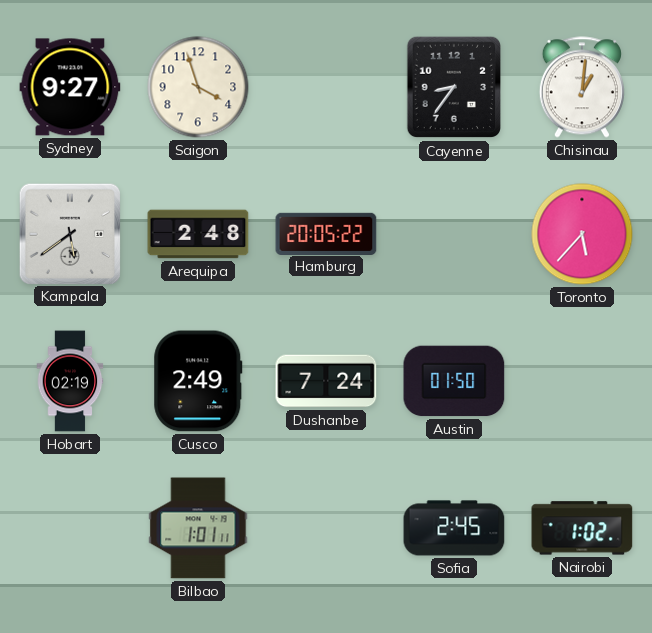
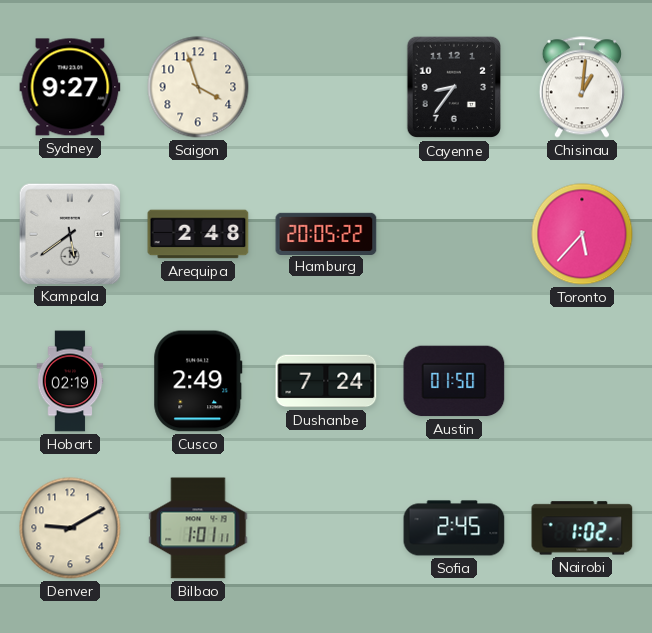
Denver: none -> 9:10 (70, 528)
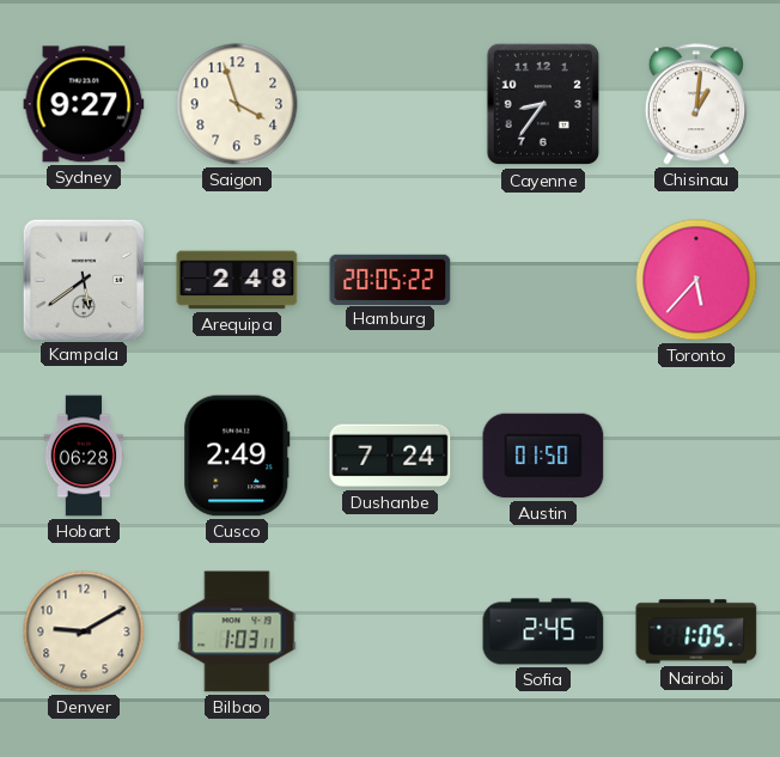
Hobart: 02:19 -> 06:28 (84, 456)
Bilbao: 1:01 -> 1:03 (237, 631)
Nairobi: 1:02 -> 1:05 (696, 631)
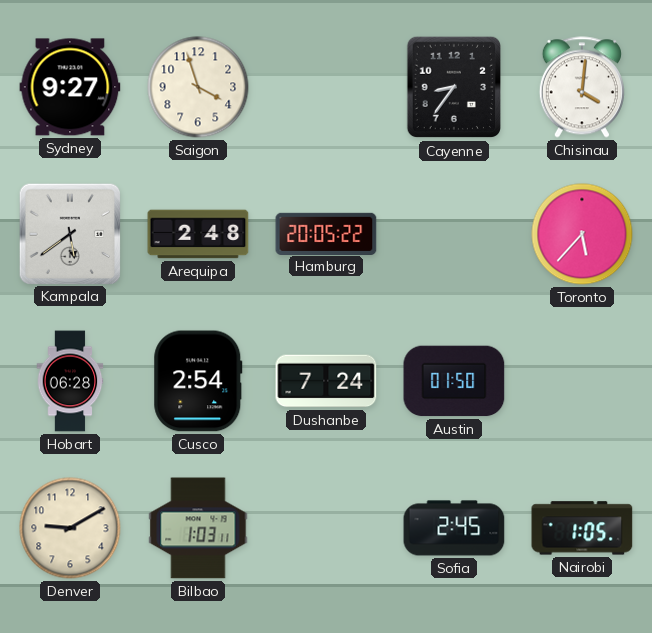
Chisinau: 1:01 -> 4:01 (582, 87)
Cusco: 2:49 -> 2:54 (198, 381)
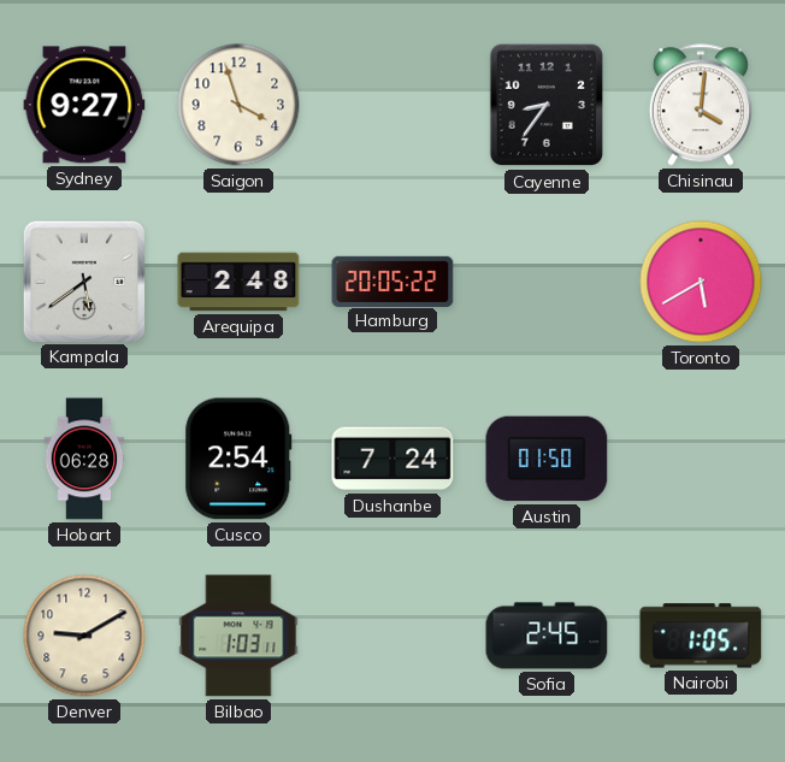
Toronto: 5:37 -> 5:40 (701, 282)
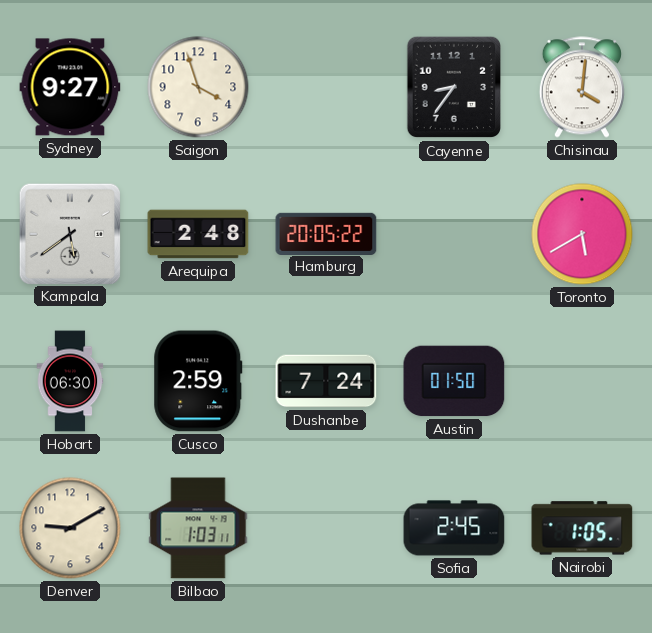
Hobart: 06:28 -> 06:30 (70, 381)
Cusco: 2:54 -> 2:59 (198, 381)
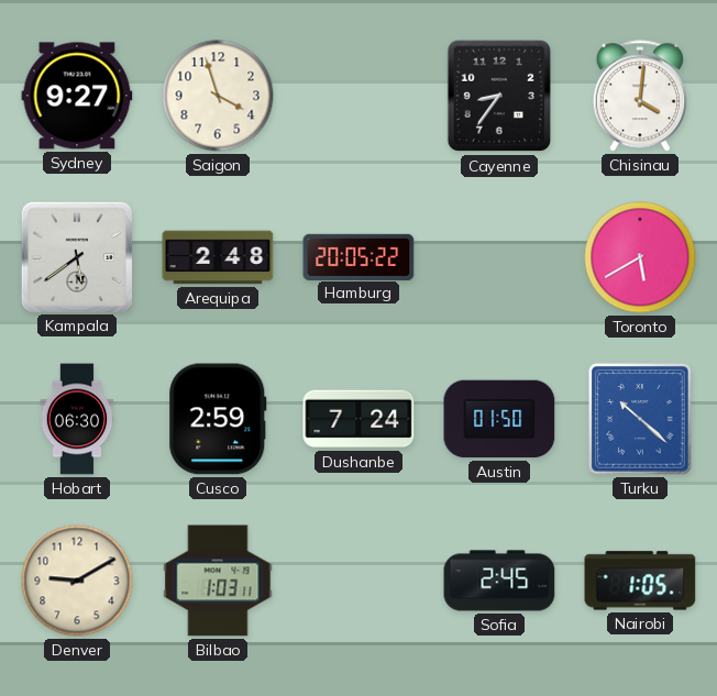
Turku: none -> 10:22 (640, 419)
